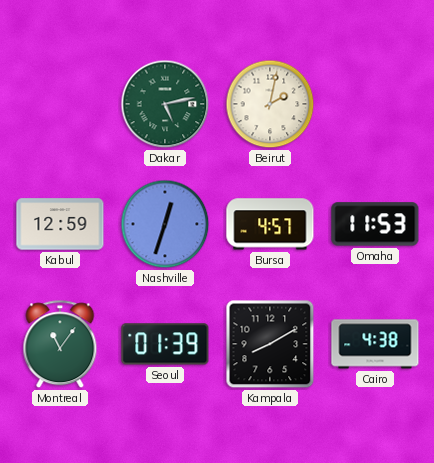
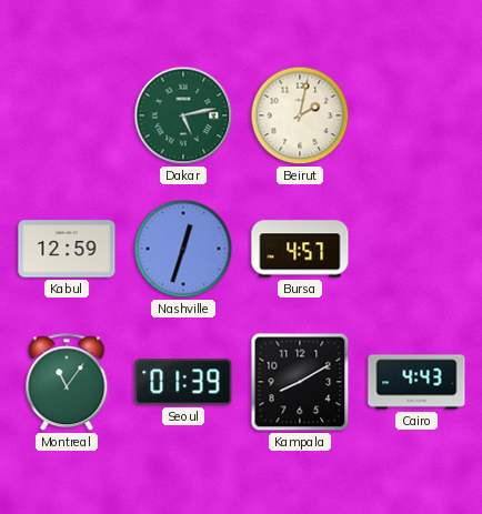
Omaha: 11:53 -> none (375, 224)
Cairo: 4:38 -> 4:43 (416, 382)
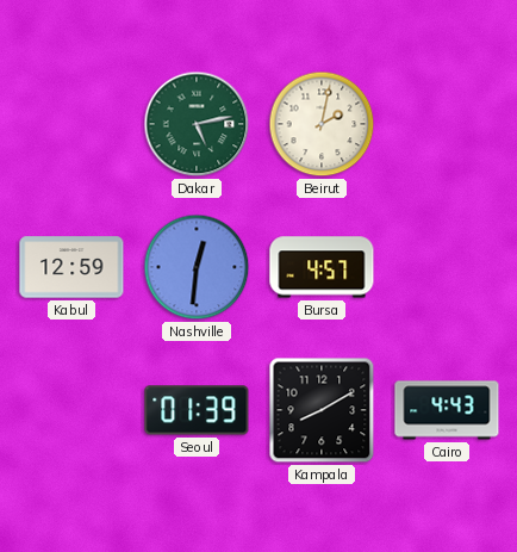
Nashville: 12:33 -> 12:31 (197, 267)
Montreal: 11:06 -> none (67, 383)
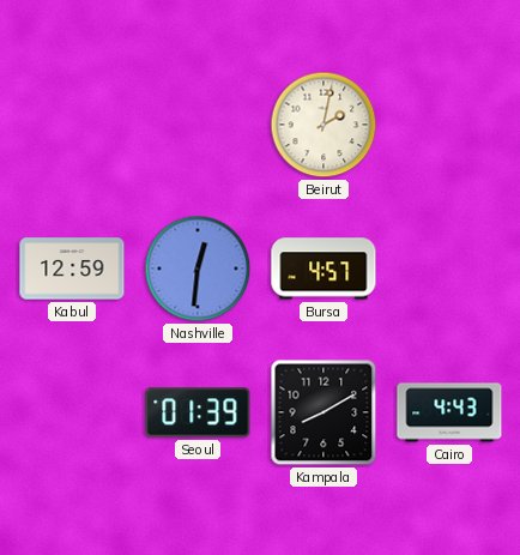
Dakar: 5:13 -> none (197, 124)
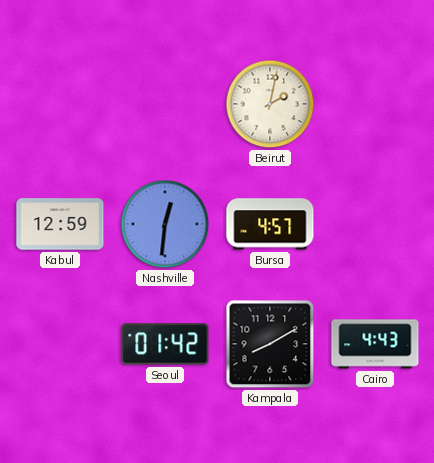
Seoul: 01:39 -> 01:42 (165, 344)
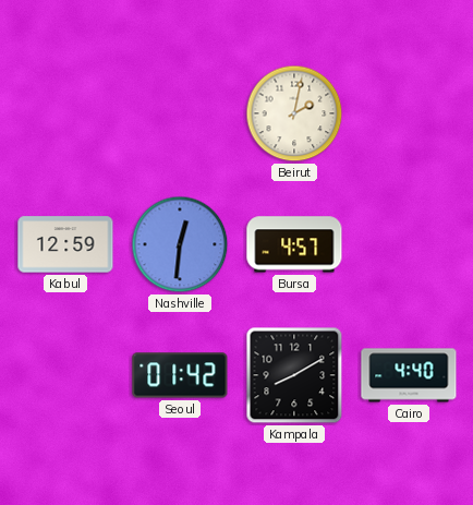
Cairo: 4:43 -> 4:40 (409, 375)
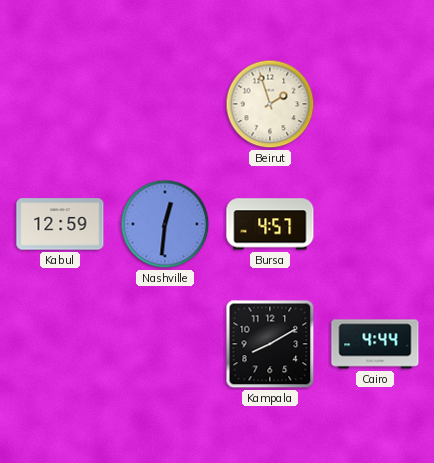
Beirut: 2:02 -> 1:57 (270, 104)
Seoul: 01:42 -> none (180, 375)
Cairo: 4:40 -> 4:44 (375, 344)
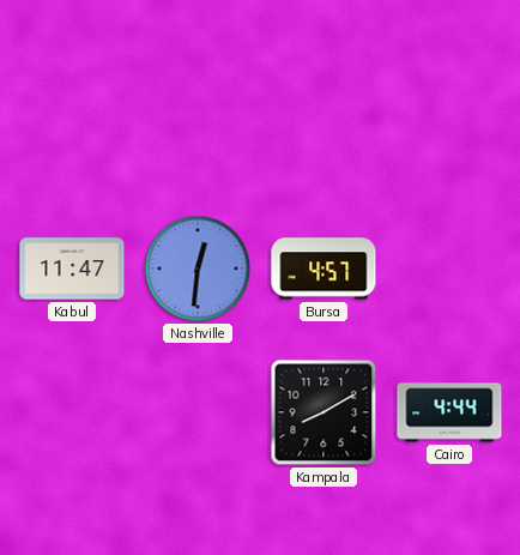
Beirut: 1:57 -> none (270, 104)
Kabul: 12:59 -> 11:47 (72, 269)
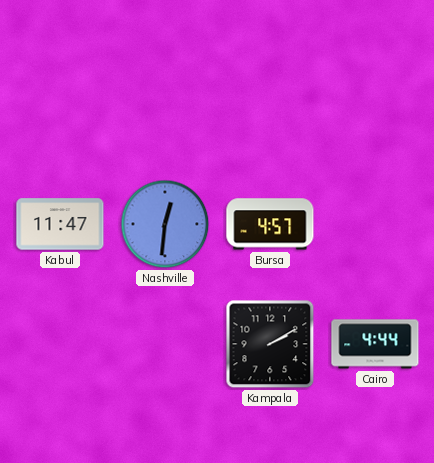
Kampala: 8:10 -> 2:10 (270, 344)
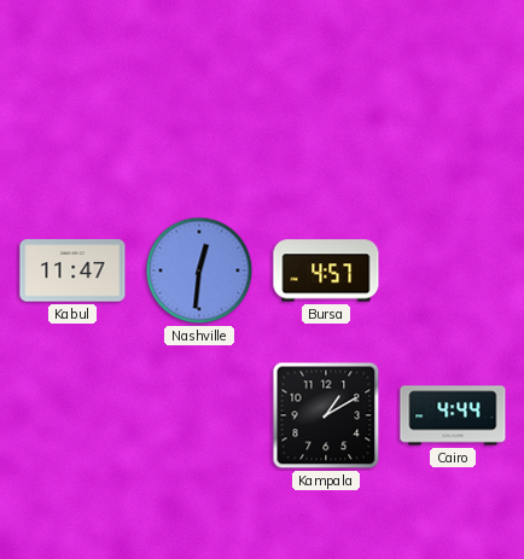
Kampala: 2:10 -> 1:10 (326, 415)
